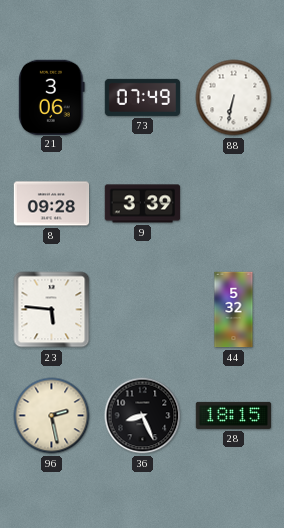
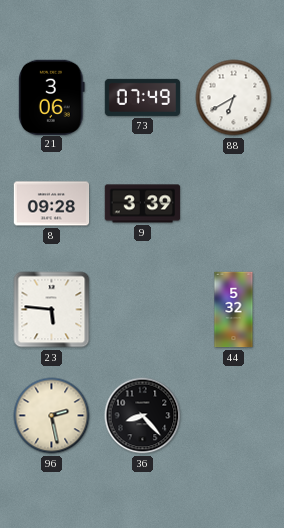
88: 6:32 -> 6:40 (234, 98)
36: 8:26 -> 8:23 (143, 416)
28: 18:15 -> none (234, 415)
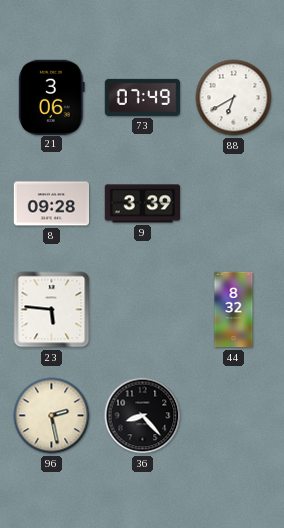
44: 5:32 -> 8:32 (234, 310)
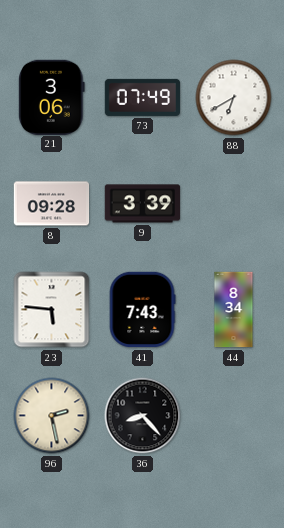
41: none -> 7:43 (142, 310)
44: 8:32 -> 8:34 (234, 310)
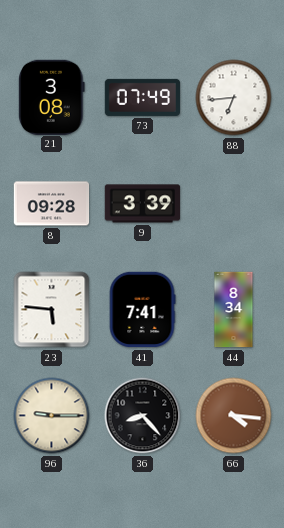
21: 3:06 -> 3:08 (52, 97)
88: 6:40 -> 6:44 (234, 98)
41: 7:43 -> 7:41 (142, 310)
96: 2:28 -> 9:15 (52, 416)
66: none -> 4:16 (234, 416)
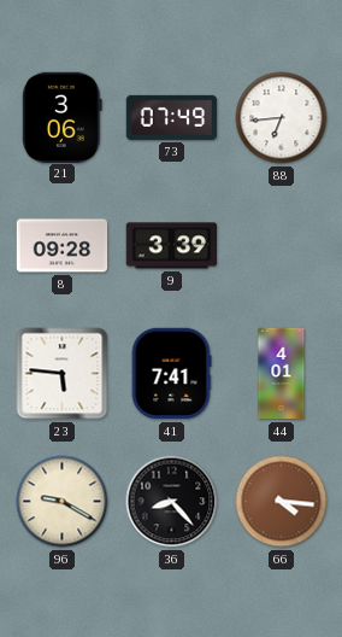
21: 3:08 -> 3:06 (63, 117)
44: 8:34 -> 4:01 (282, 374)
96: 9:15 -> 9:20 (63, 502)
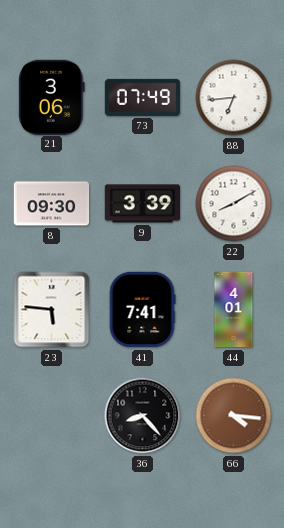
8: 09:28 -> 09:30 (52, 204)
22: none -> 8:10 (234, 204)
96: 9:20 -> none (63, 502)
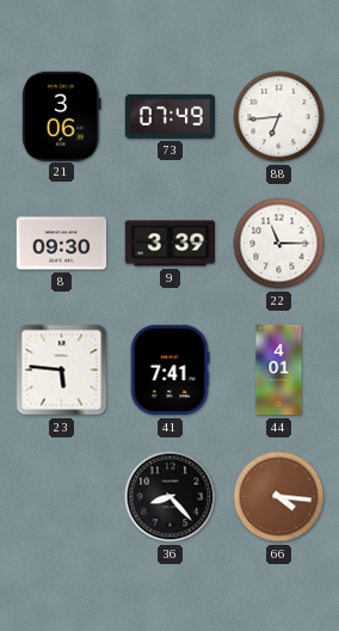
22: 8:10 -> 11:15 (279, 244)
